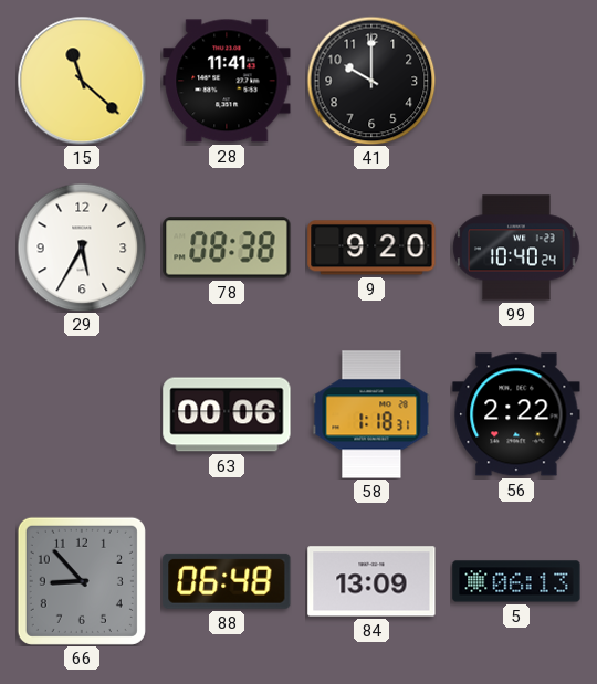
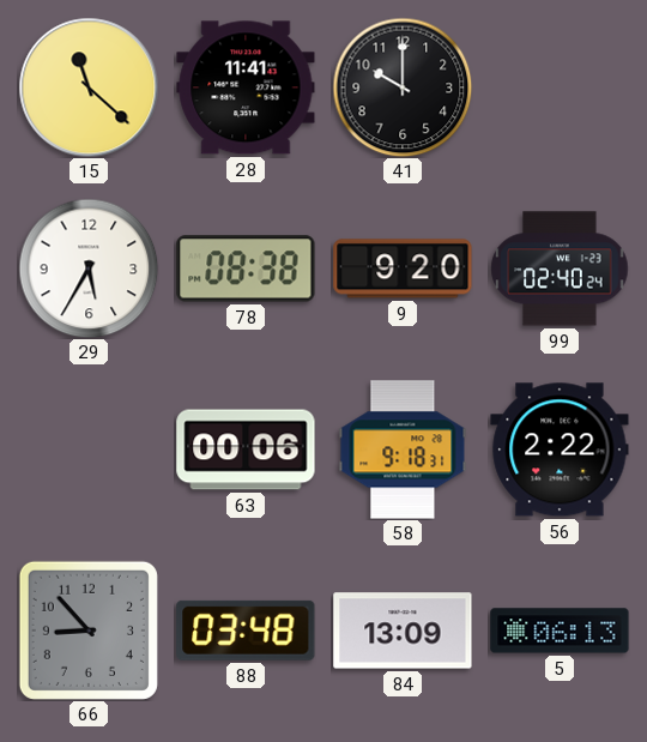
99: 10:40 -> 02:40 (560, 269)
58: 1:18 -> 9:18 (403, 450)
88: 06:48 -> 03:48 (246, 631)
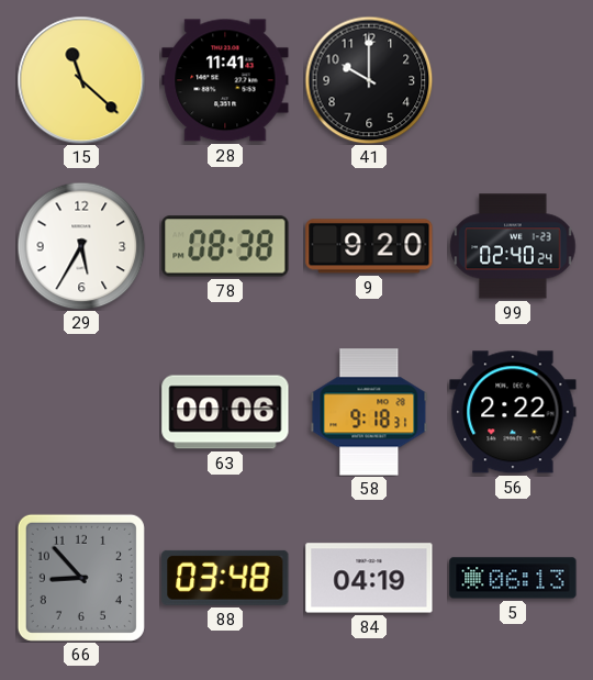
84: 13:09 -> 04:19 (369, 578)
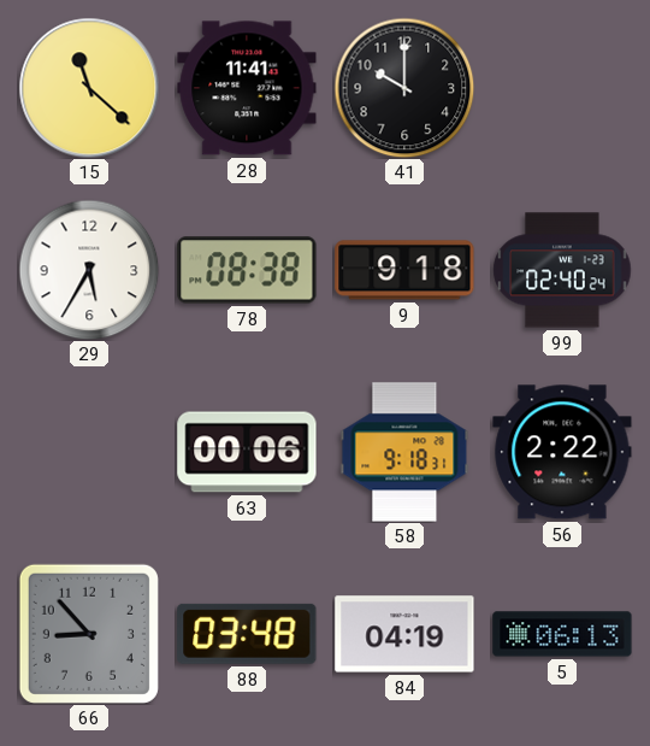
9: 9:20 -> 9:18 (404, 270)
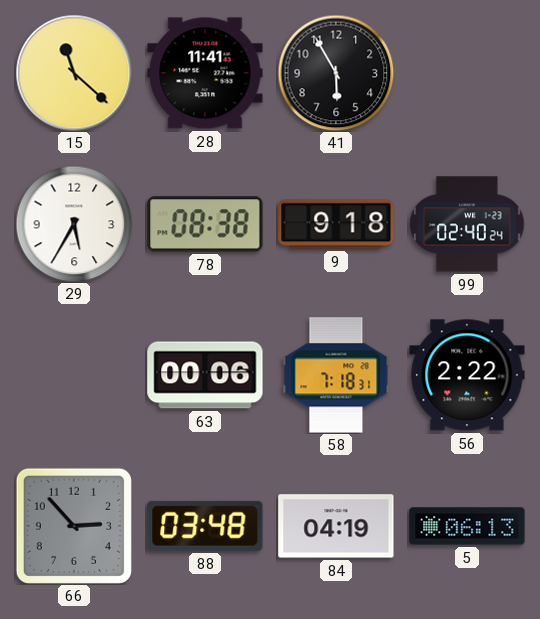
41: 10:00 -> 5:55 (336, 73)
58: 9:18 -> 7:18 (336, 375)
66: 8:53 -> 2:53 (74, 526)
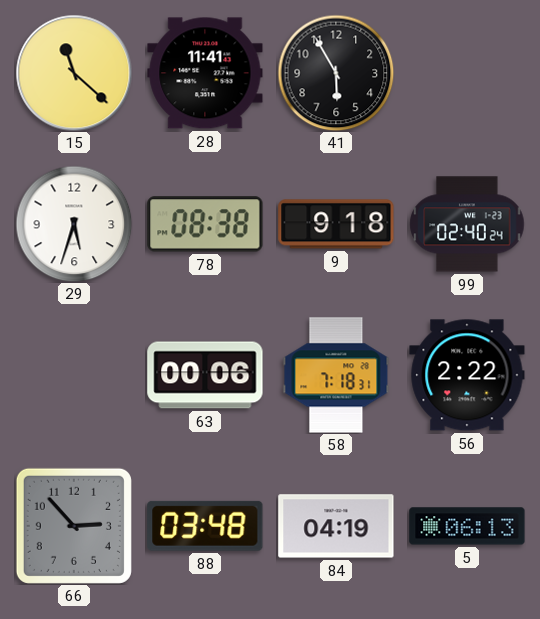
29: 5:35 -> 5:33 (74, 224)
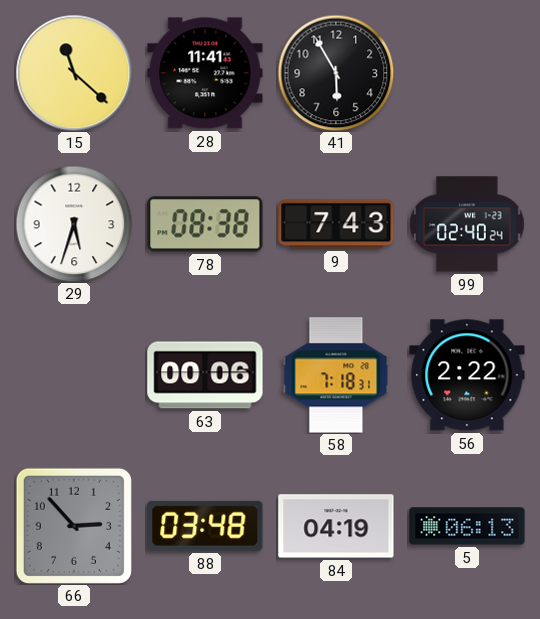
9: 9:18 -> 7:43 (336, 224)
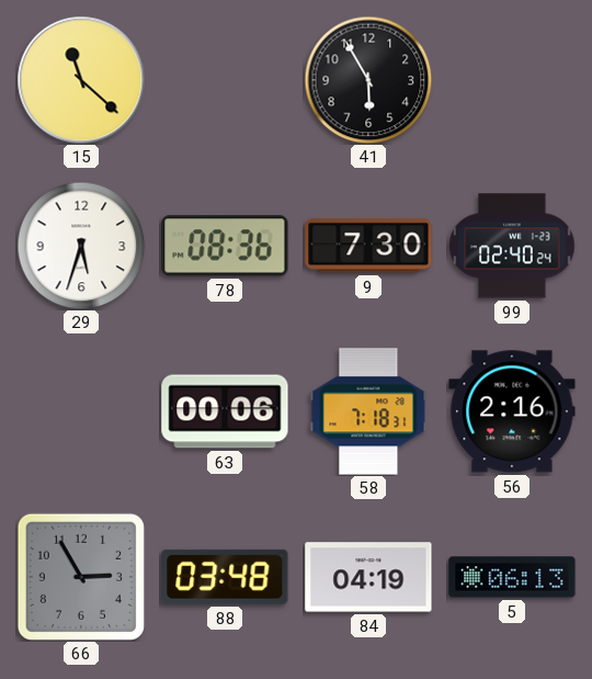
28: 11:41 -> none (205, 73)
78: 08:38 -> 08:36 (225, 246)
9: 7:43 -> 7:30 (368, 246)
56: 2:22 -> 2:16 (512, 411)
66: 2:53 -> 2:55 (81, 577)
